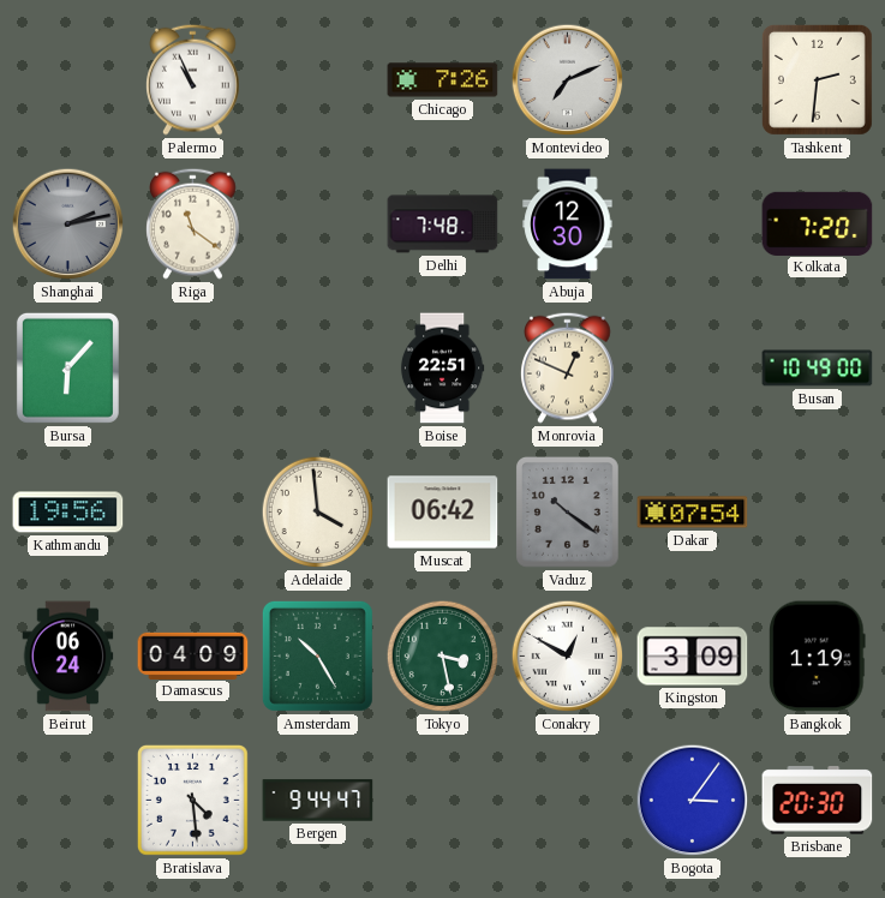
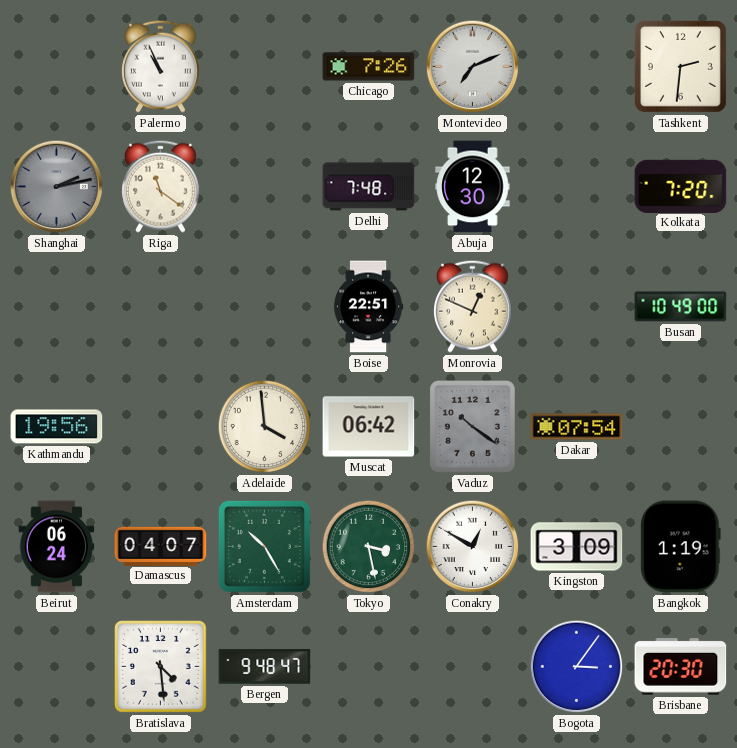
Bursa: 6:07 -> none (67, 367)
Damascus: 04:09 -> 04:07 (161, 546)
Bergen: 9:44 -> 9:48 (265, 667)
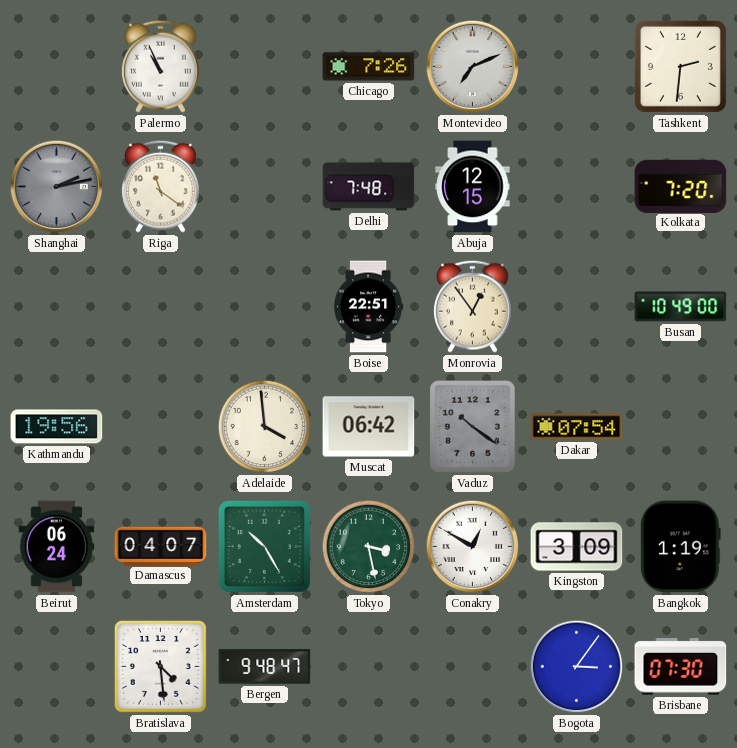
Abuja: 12:30 -> 12:15 (473, 187)
Monrovia: 12:49 -> 12:54 (473, 306)
Brisbane: 20:30 -> 07:30 (681, 667)
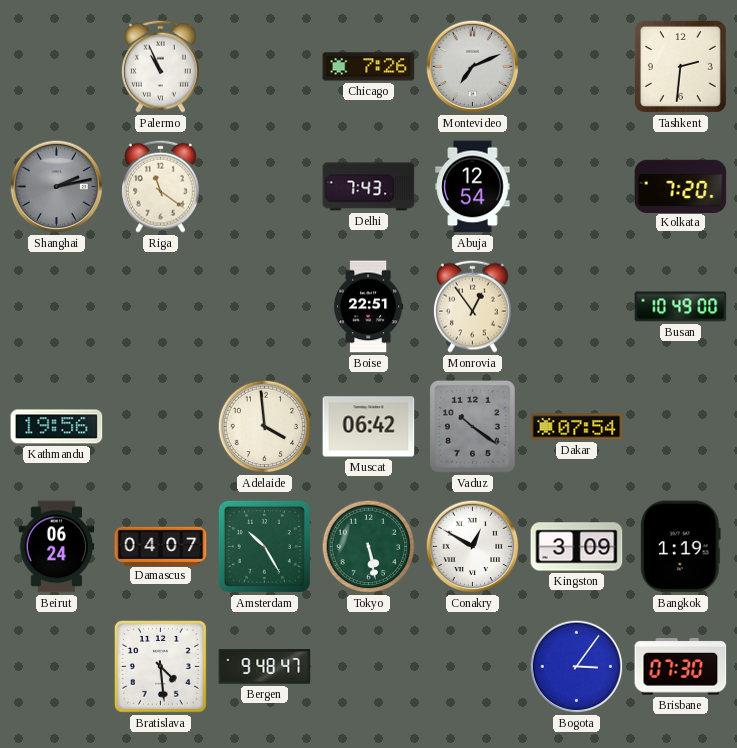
Delhi: 7:48 -> 7:43 (369, 187)
Abuja: 12:15 -> 12:54 (473, 187)
Tokyo: 3:28 -> 5:28 (369, 547)
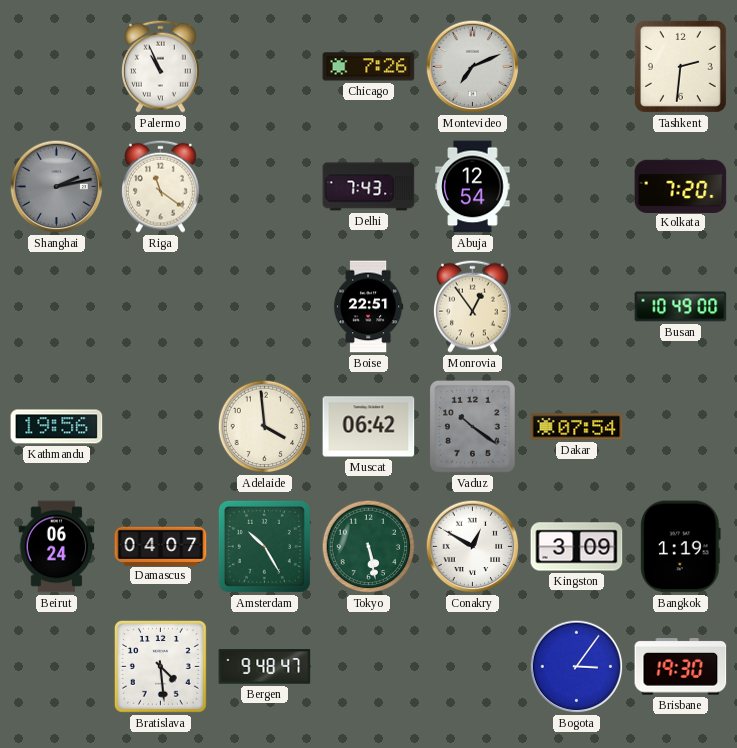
Brisbane: 07:30 -> 19:30 (681, 667)
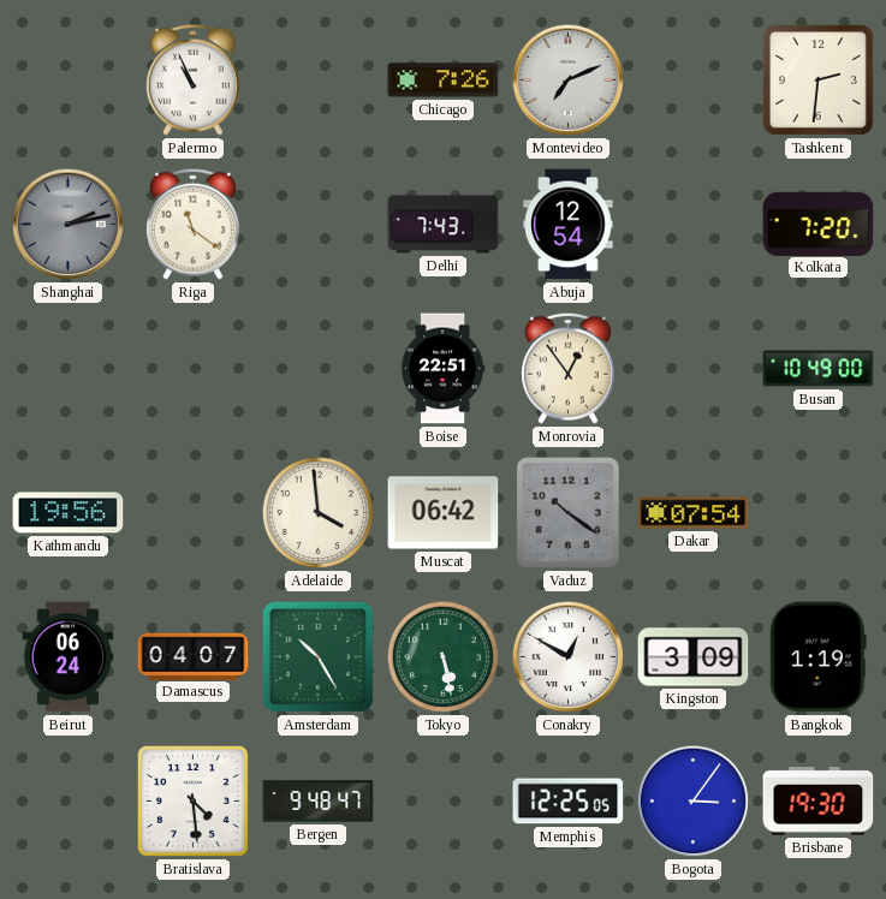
Memphis: none -> 12:25 (569, 802)
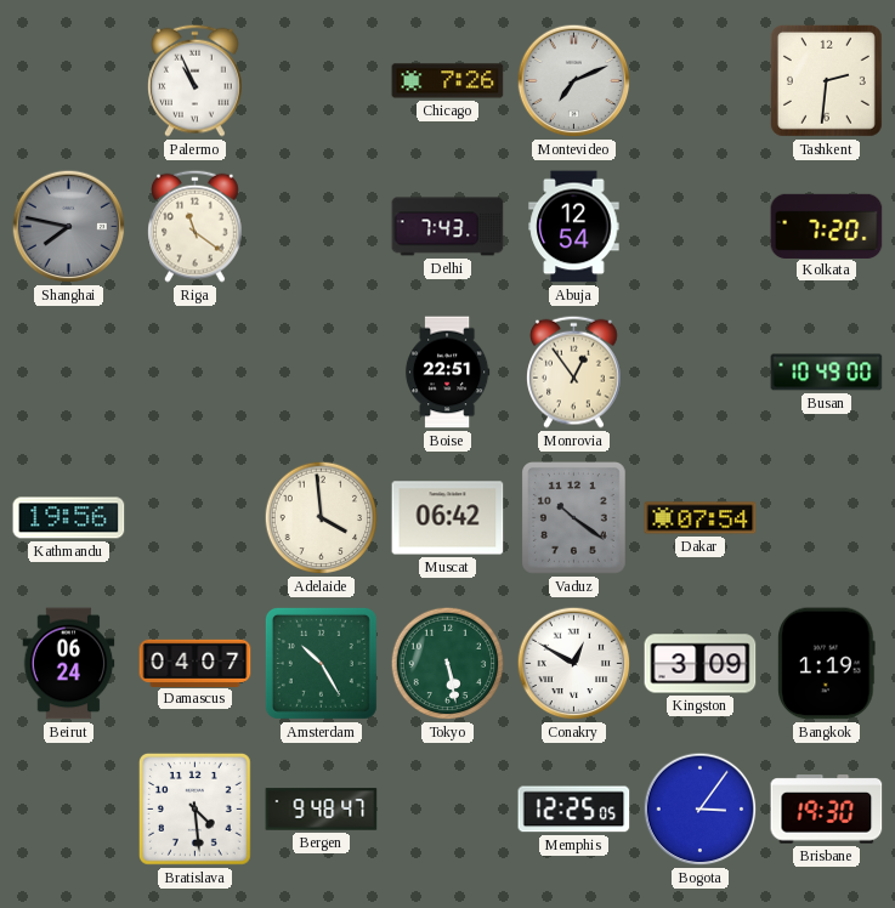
Shanghai: 2:13 -> 7:47 (69, 227)
